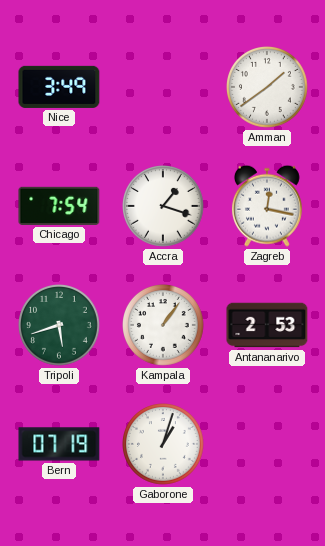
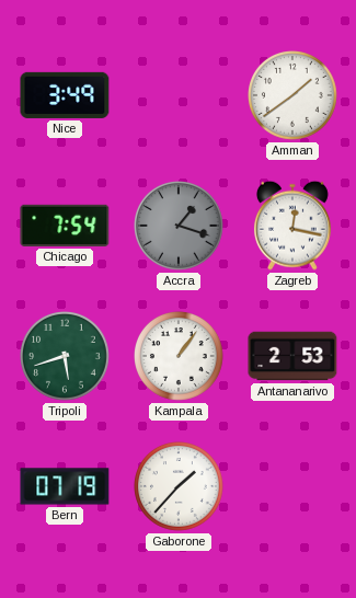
Accra dial: white -> grey (180, 227)
Gaborone: 1:03 -> 1:37 (180, 487)
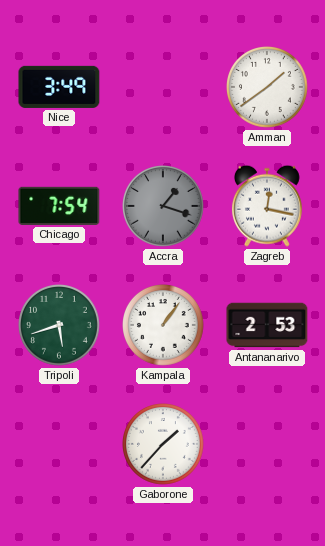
Bern: 07:19 -> none (65, 486)
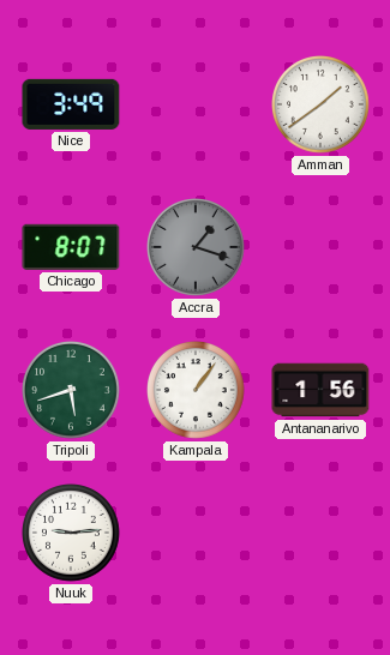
Chicago: 7:54 -> 8:07 (71, 247)
Zagreb: 12:17 -> none (267, 206)
Antananarivo: 2:53 -> 1:56 (320, 390)
Nuuk: none -> 9:14 (72, 534)
Gaborone: 1:37 -> none (164, 445)
